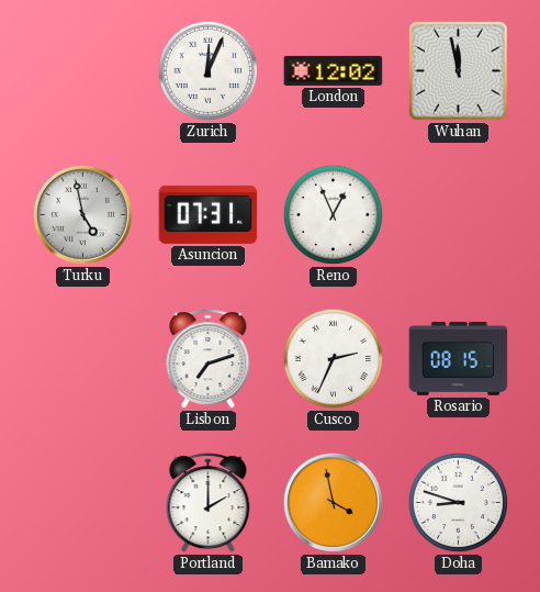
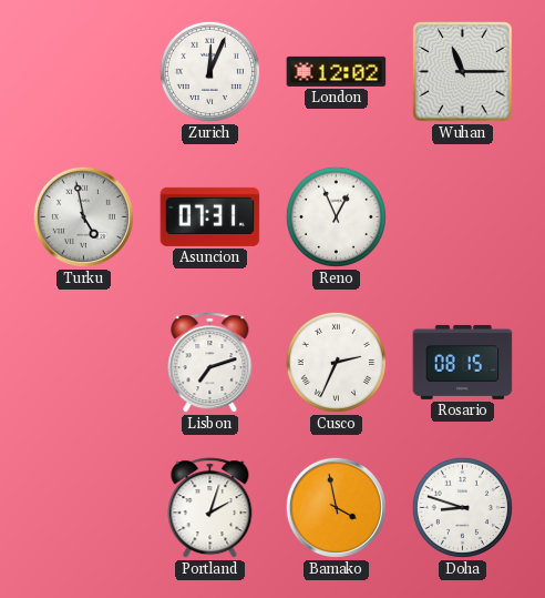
Wuhan: 11:58 -> 11:15 (463, 72)
Portland: 2:00 -> 2:03 (210, 508)
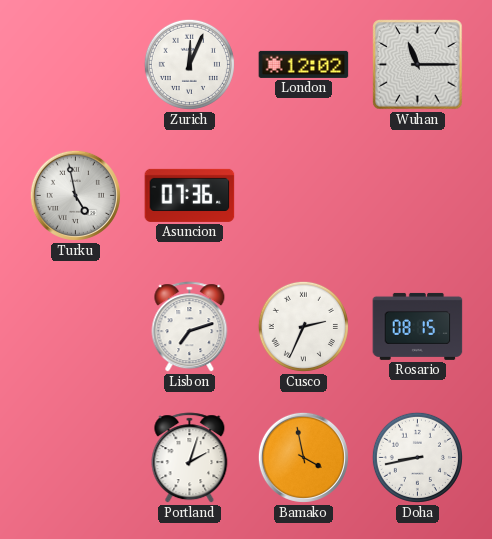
Asuncion: 07:31 -> 07:36 (190, 195)
Reno: 12:56 -> none (336, 216)
Doha: 8:48 -> 8:43 (417, 457)
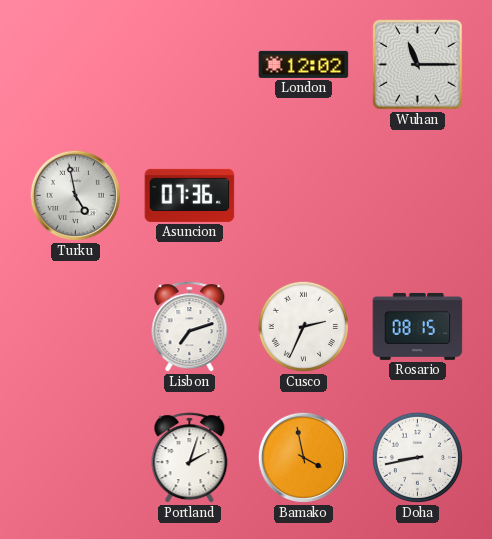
Zurich: 12:04 -> none (189, 64)
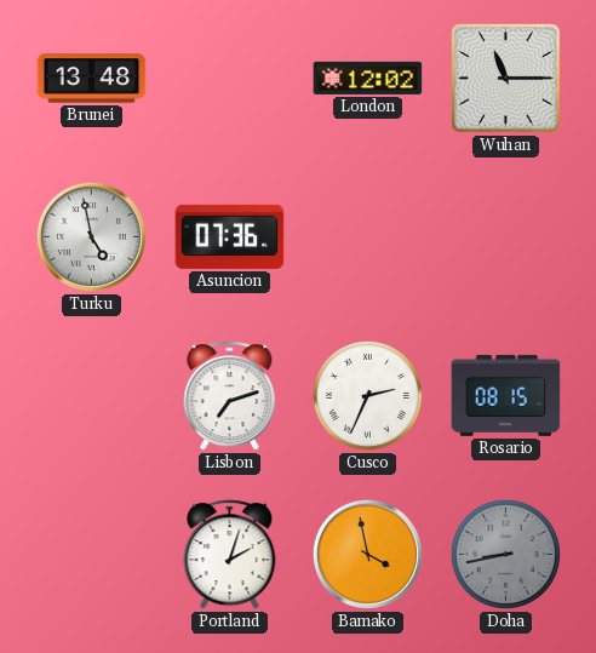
Brunei: none -> 13:48 (92, 79)
Doha dial: white -> grey (505, 554)
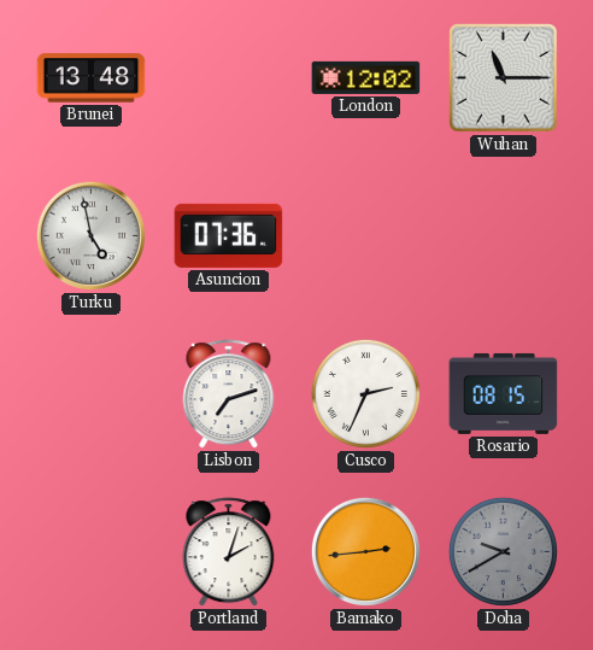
Bamako: 3:58 -> 2:44 (365, 551)
Doha: 8:43 -> 9:40 (503, 551)
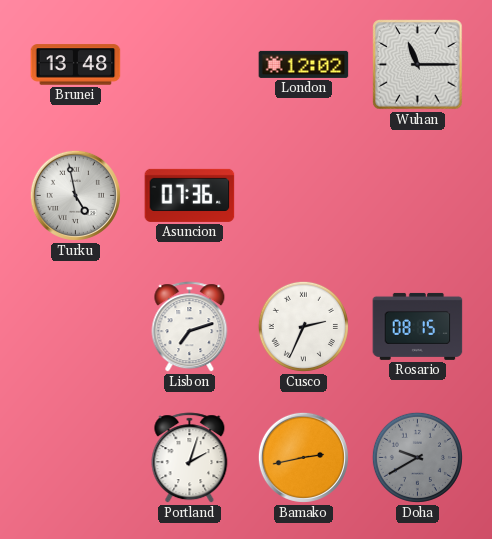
Bamako: 2:44 -> 2:43 (303, 457)
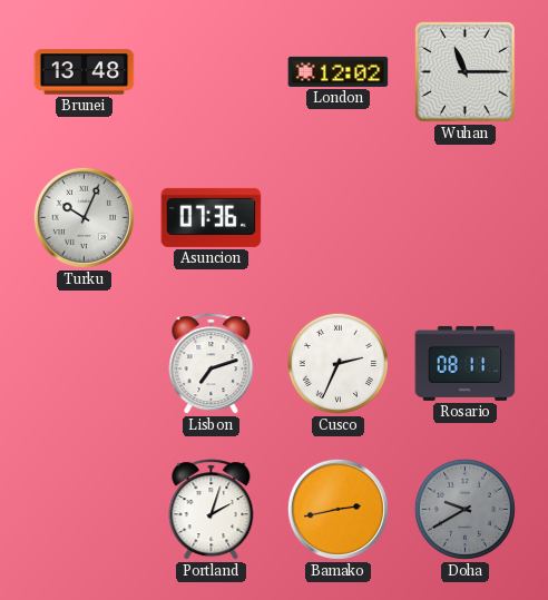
Turku: 4:58 -> 10:04 (84, 217)
Rosario: 08:15 -> 08:11 (466, 363)
